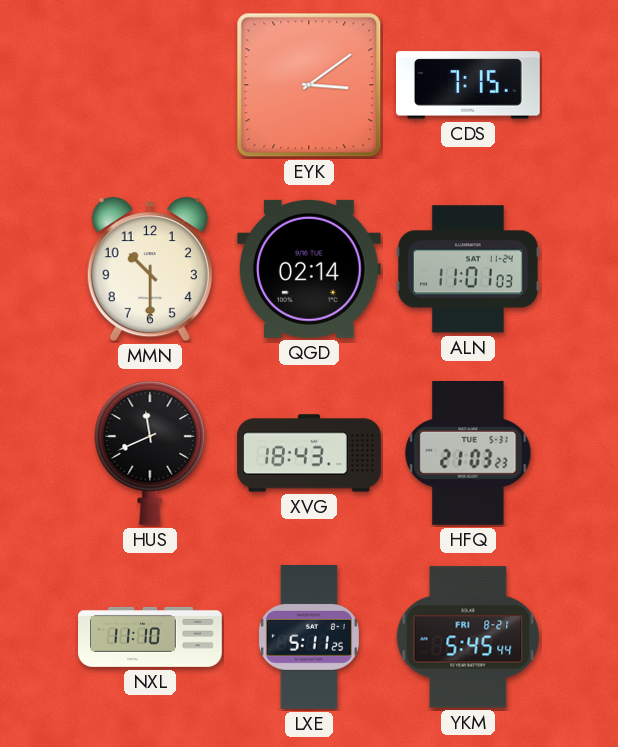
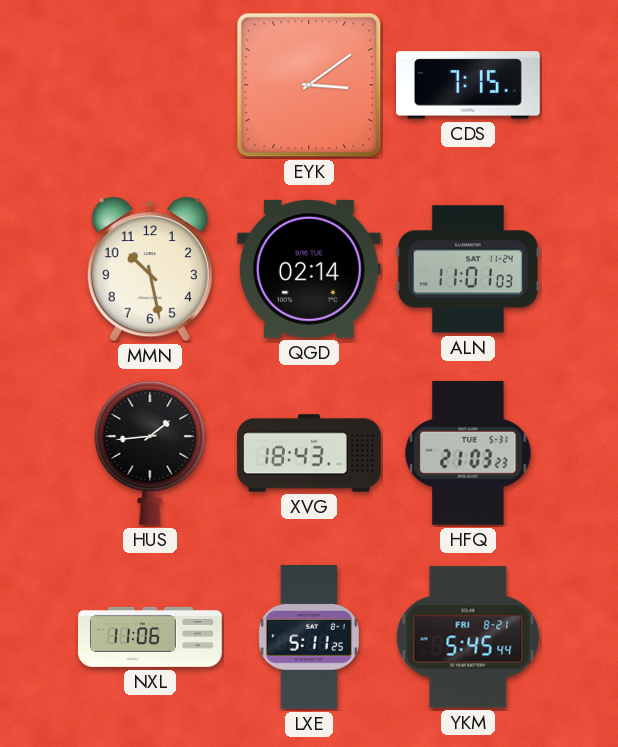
MMN: 10:30 -> 10:28 (150, 269)
HUS: 11:41 -> 1:44 (150, 453)
NXL: 11:10 -> 11:06 (150, 637)
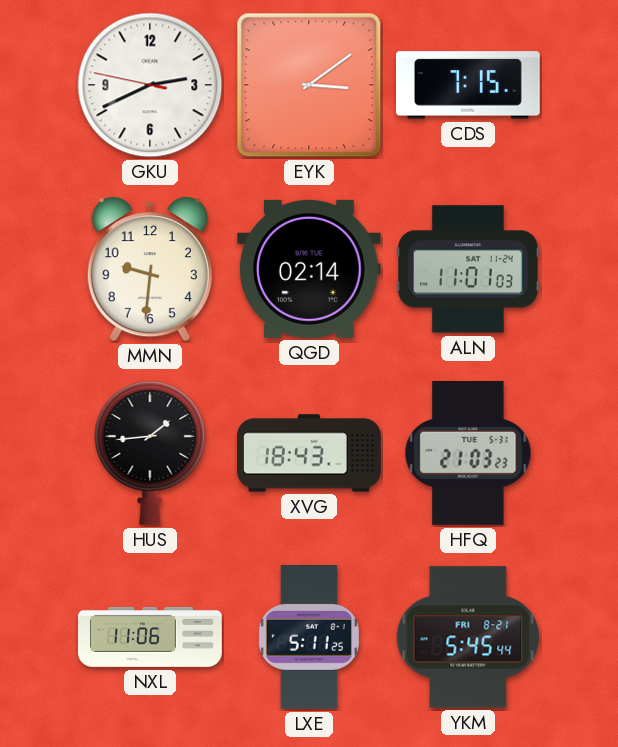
GKU: none -> 2:40 (150, 85)
MMN: 10:28 -> 9:31 (150, 269)
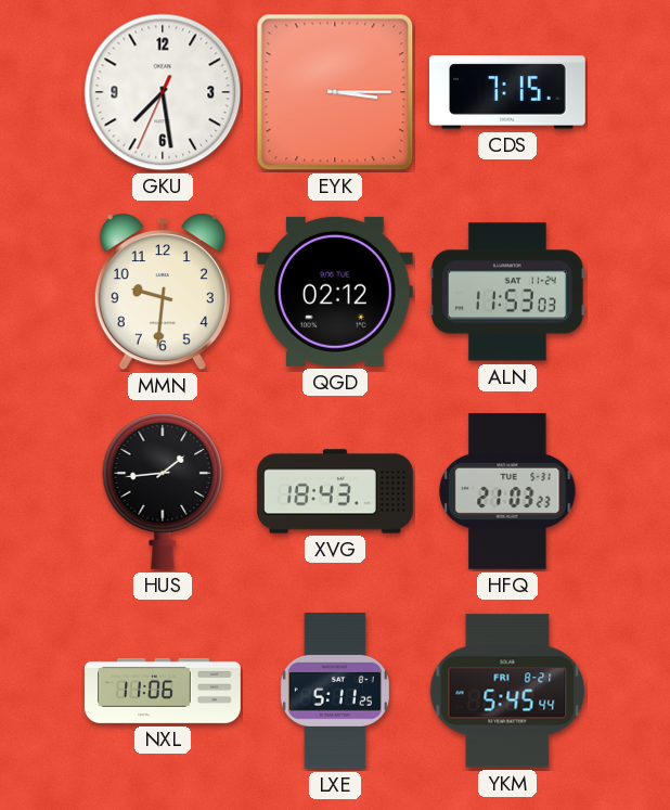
GKU: 2:40 -> 7:28 (163, 92)
EYK: 3:09 -> 3:15 (335, 92)
QGD: 02:14 -> 02:12 (335, 292)
ALN: 11:01 -> 11:53 (507, 292)
